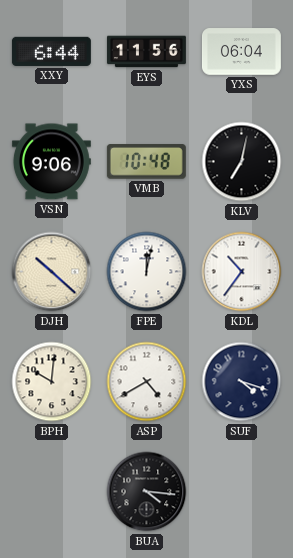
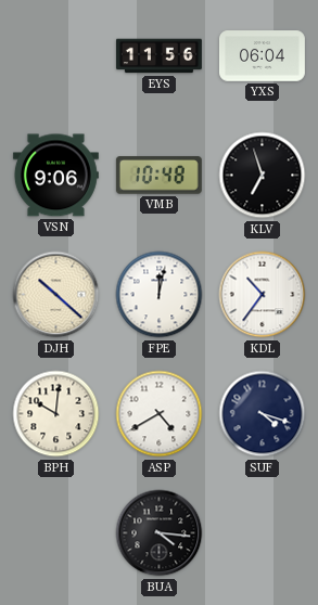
XXY: 6:44 -> none (51, 51)
KLV: 7:02 -> 6:57 (263, 176)
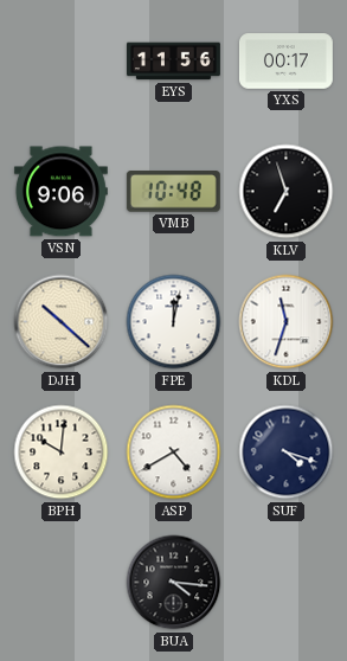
YXS: 06:04 -> 00:17 (285, 62)
KDL: 10:36 -> 11:33 (287, 322)
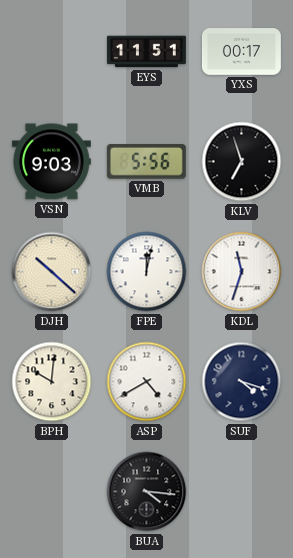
EYS: 11:56 -> 11:51 (146, 52)
VSN: 9:06 -> 9:03 (51, 162)
VMB: 10:48 -> 5:56 (146, 162)
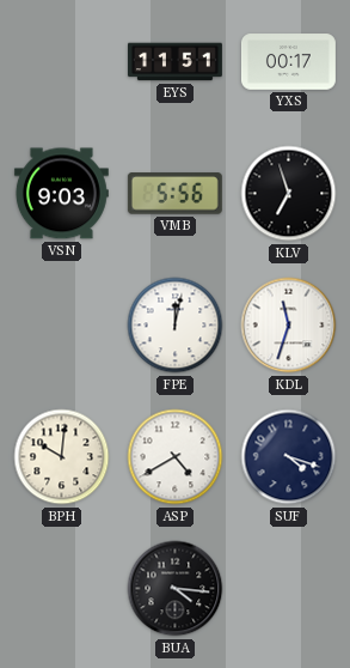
DJH: 10:22 -> none (52, 272)
